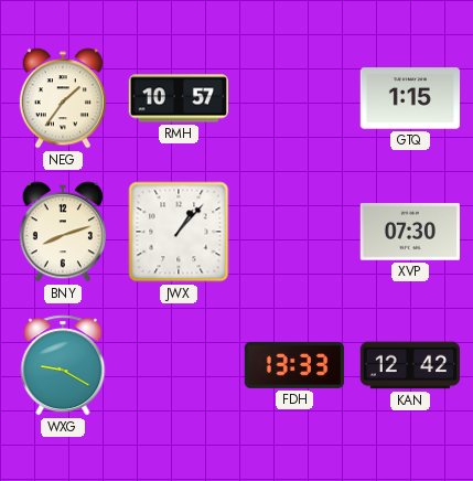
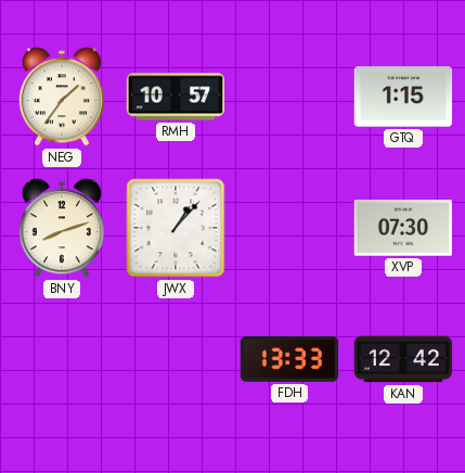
WXG: 9:20 -> none (63, 365)
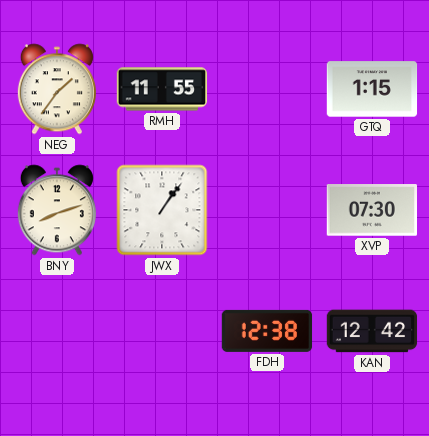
RMH: 10:57 -> 11:55 (162, 89)
JWX: 1:07 -> 1:06 (162, 210)
FDH: 13:33 -> 12:38 (267, 331)
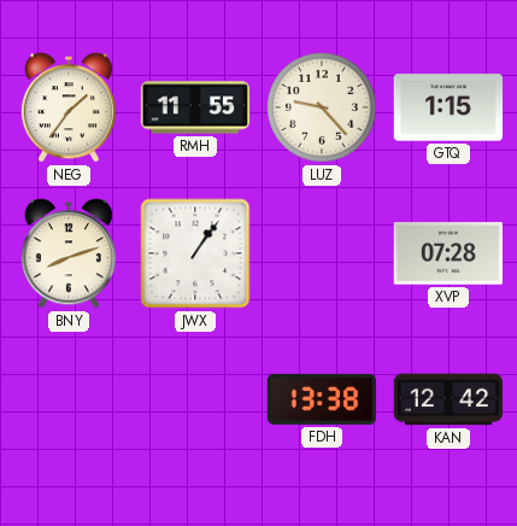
LUZ: none -> 9:23 (322, 107)
XVP: 07:30 -> 07:28 (447, 253)
FDH: 12:38 -> 13:38 (322, 399)
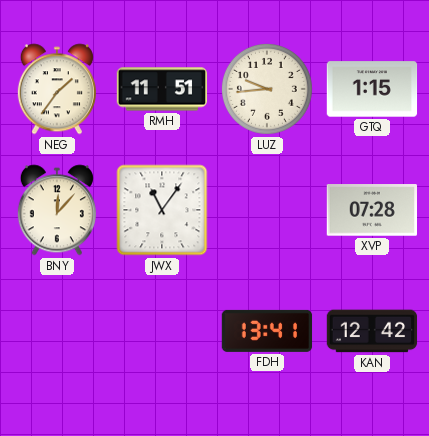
RMH: 11:55 -> 11:51 (162, 89)
LUZ: 9:23 -> 9:44 (267, 89)
BNY: 8:12 -> 12:07 (57, 210)
JWX: 1:06 -> 11:06 (162, 210)
FDH: 13:38 -> 13:41 (267, 331)
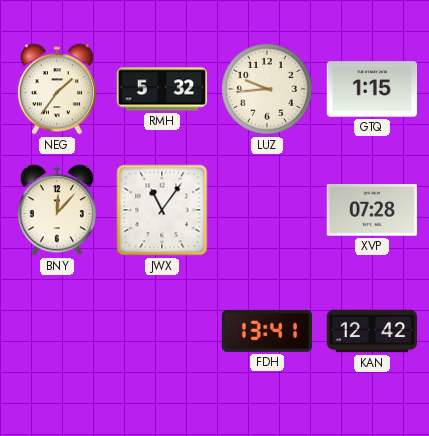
RMH: 11:51 -> 5:32 (162, 89)
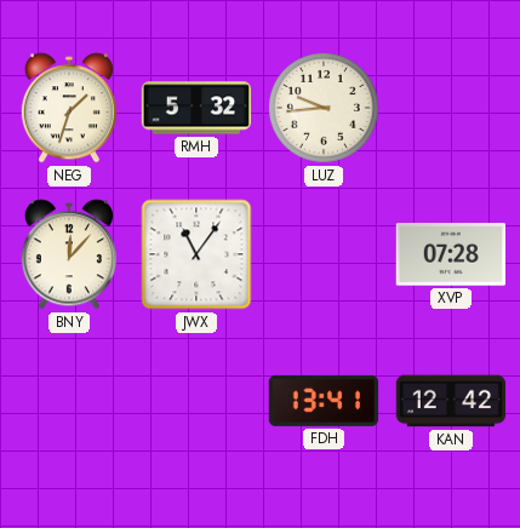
NEG: 1:36 -> 1:33 (69, 108)
GTQ: 1:15 -> none (372, 89)
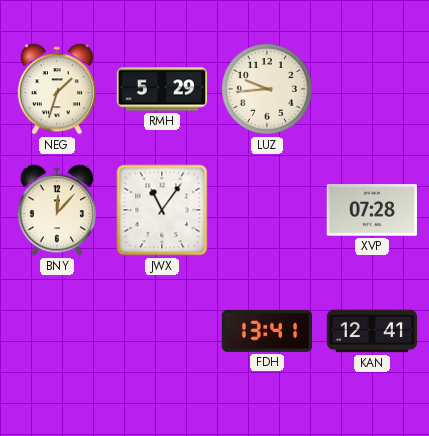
RMH: 5:32 -> 5:29 (162, 89)
KAN: 12:42 -> 12:41 (372, 331)
